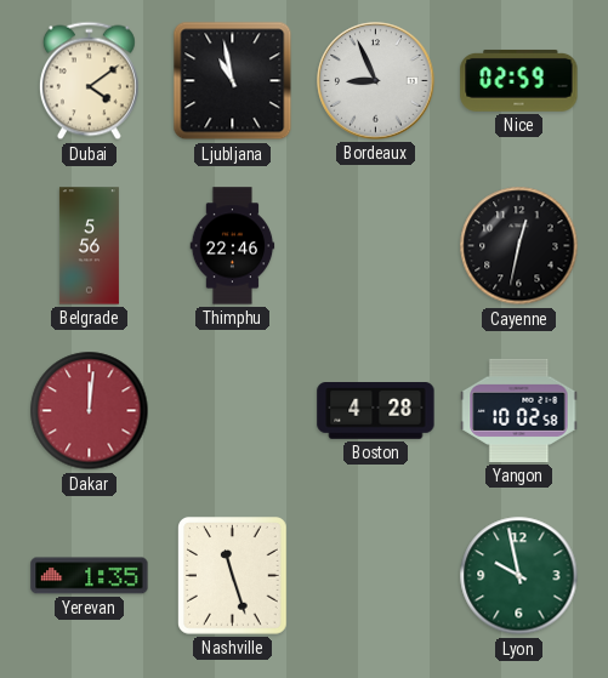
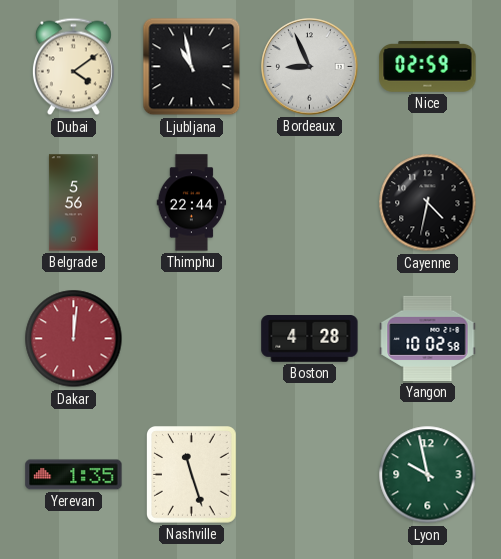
Thimphu: 22:46 -> 22:44 (192, 203)
Cayenne: 12:32 -> 4:32 (428, 203)
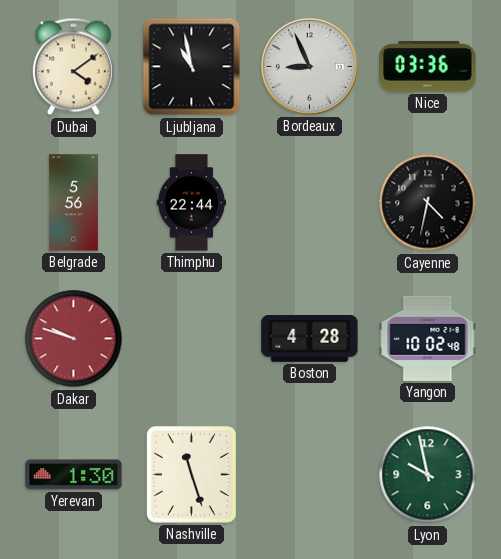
Nice: 02:59 -> 03:36 (428, 66)
Dakar: 12:01 -> 9:48 (74, 339)
Yangon: 10:02:58 -> 10:02:48 (428, 338)
Yerevan: 1:35 -> 1:30 (74, 475)
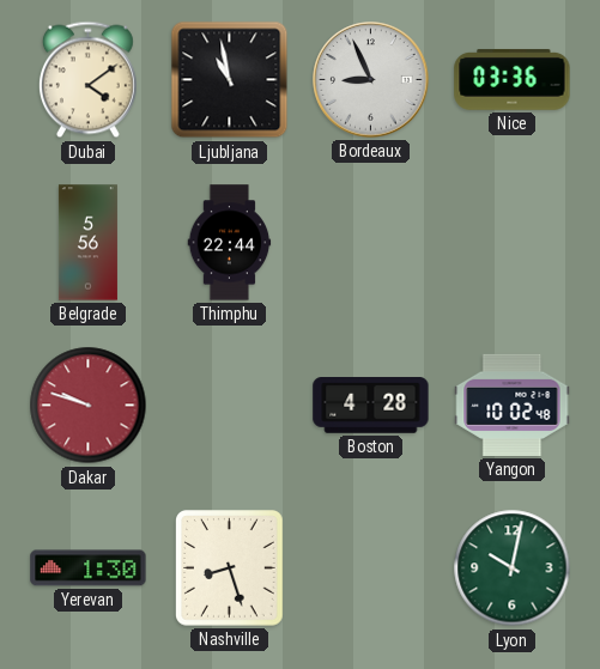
Cayenne: 4:32 -> none (428, 203)
Nashville: 11:27 -> 8:27 (230, 568)
Lyon: 9:58 -> 10:02 (513, 568)
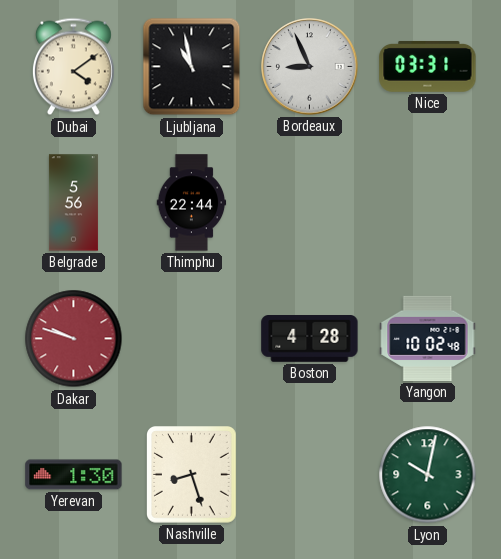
Nice: 03:36 -> 03:31 (428, 66)
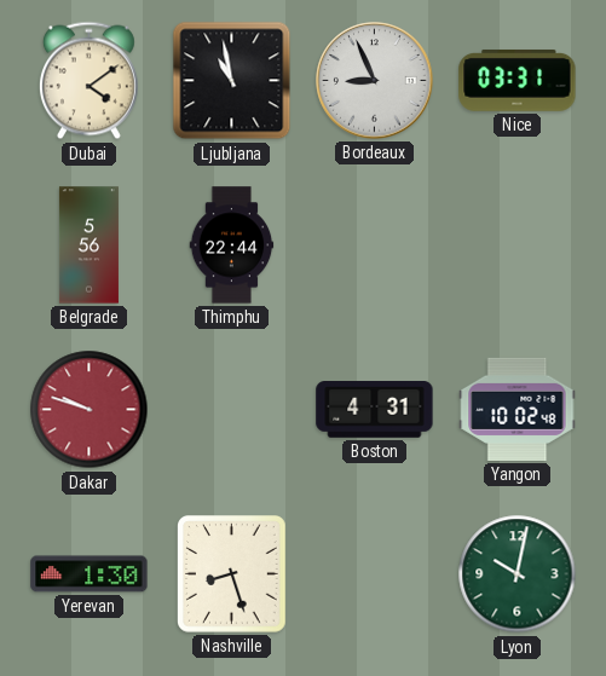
Boston: 4:28 -> 4:31 (375, 410)
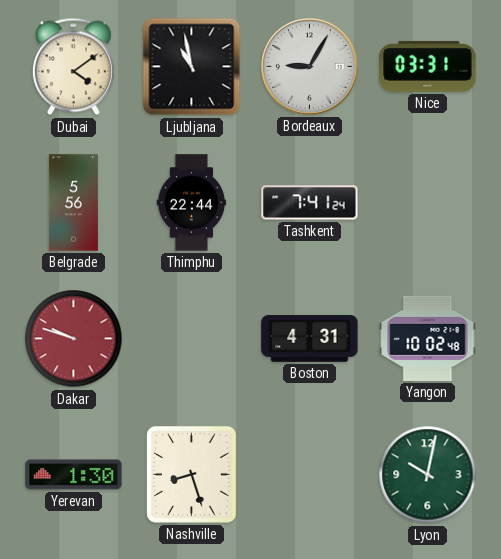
Bordeaux: 8:56 -> 9:05 (310, 67)
Tashkent: none -> 7:41 (310, 203)
